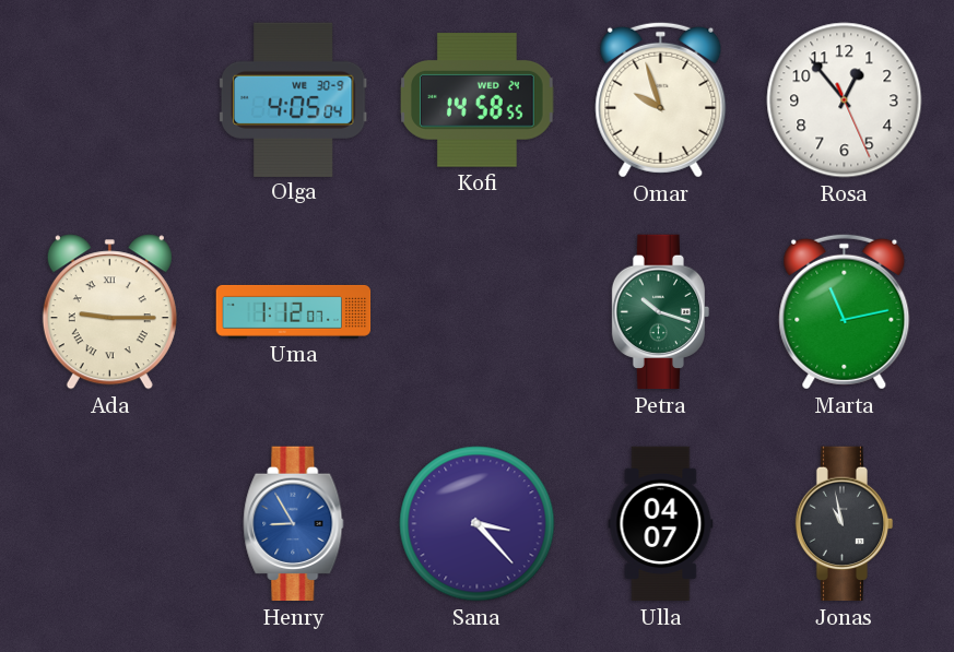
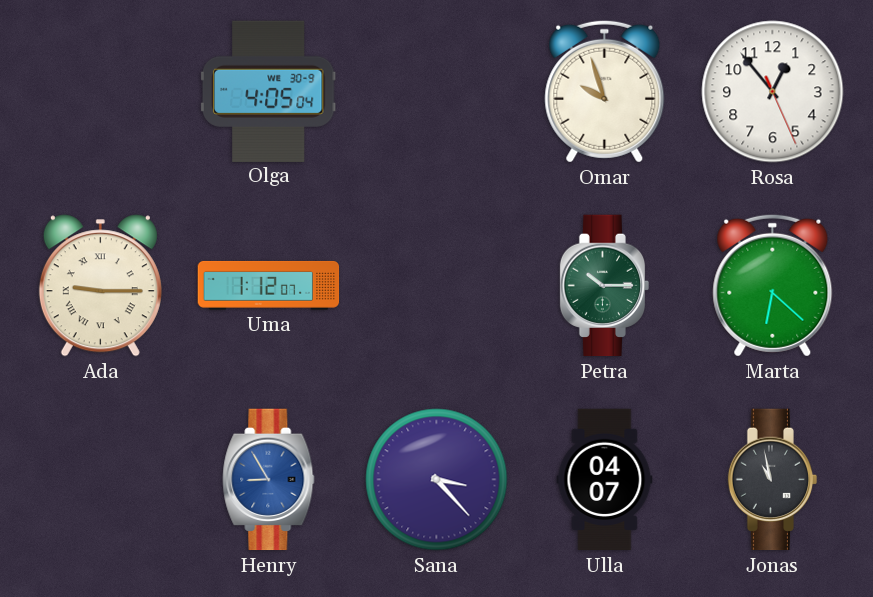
Kofi: 14:58 -> none (478, 100)
Petra: 10:18 -> 10:15 (605, 286)
Marta: 11:13 -> 6:22 (773, 285)
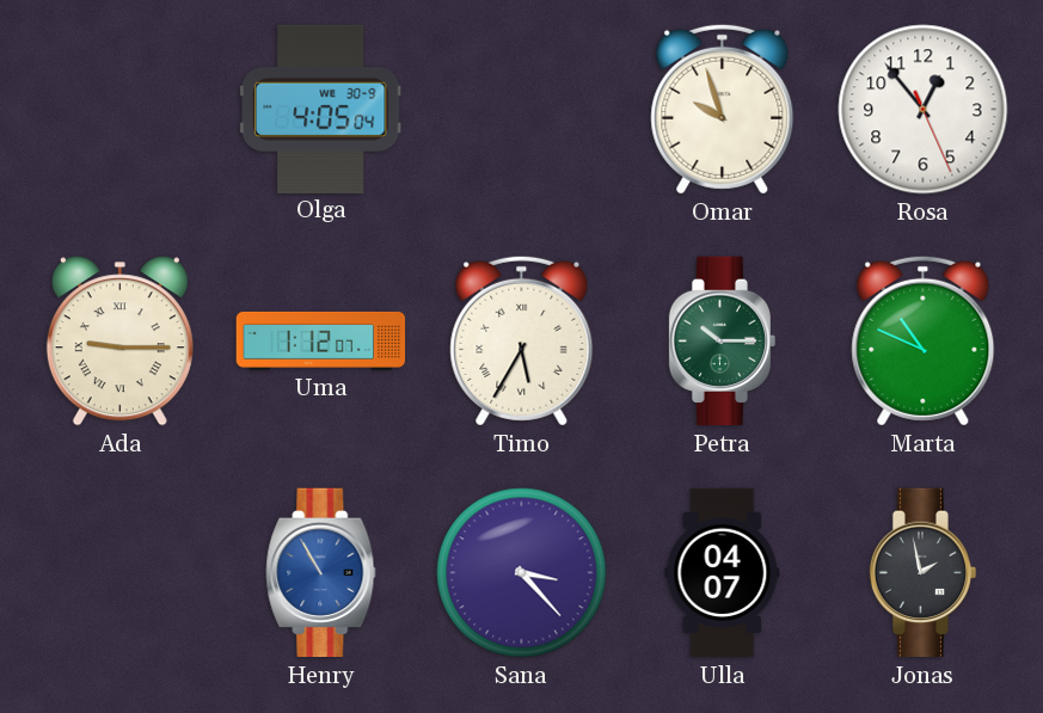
Timo: none -> 5:35 (522, 340)
Marta: 6:22 -> 10:49 (924, 340)
Henry: 8:55 -> 10:55 (321, 573)
Jonas: 10:58 -> 1:58 (924, 573)
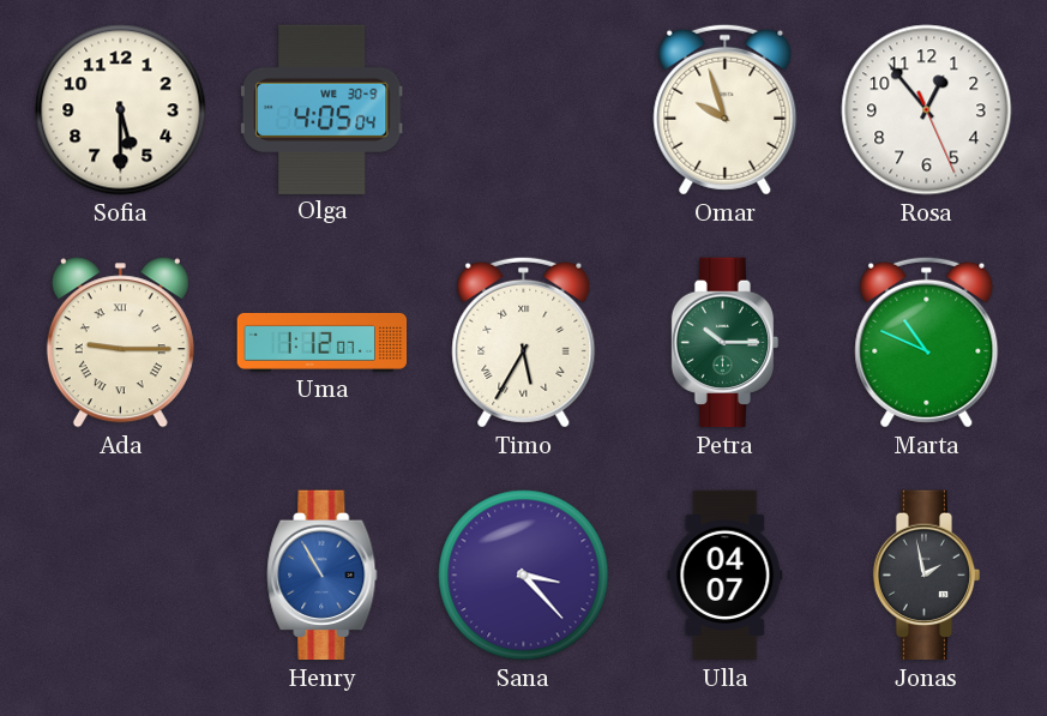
Sofia: none -> 5:30 (121, 110)
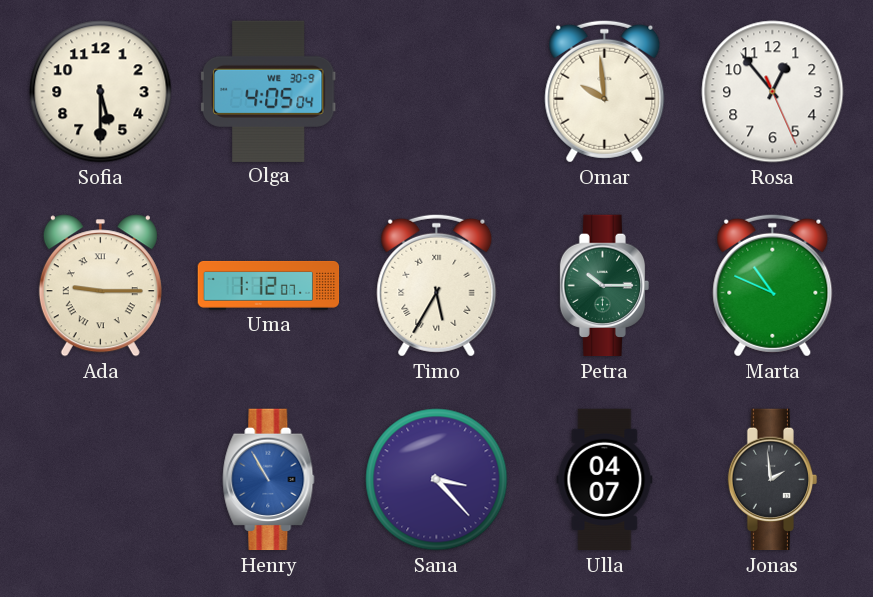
Omar: 9:57 -> 9:59 (605, 91)
Jonas: 1:58 -> 1:59 (773, 480)
